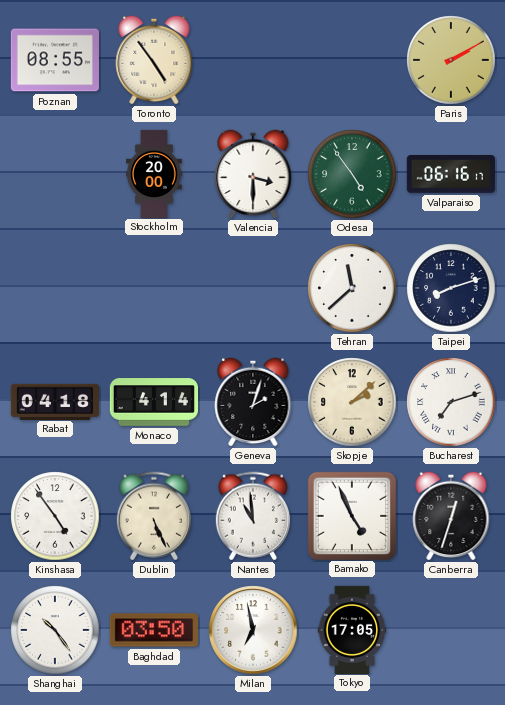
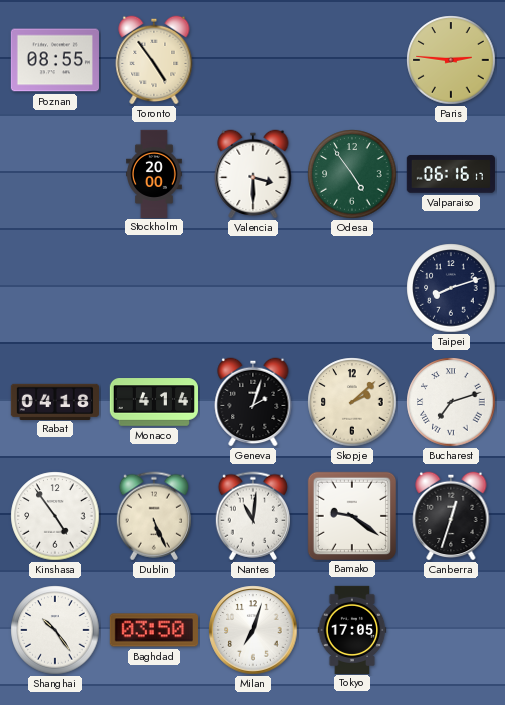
Paris: 2:10 -> 2:46 (451, 60)
Tehran: 11:38 -> none (352, 288)
Nantes: 10:59 -> 11:01 (253, 516)
Bamako: 4:56 -> 9:21 (351, 515)
Milan: 6:58 -> 7:03 (253, 630)
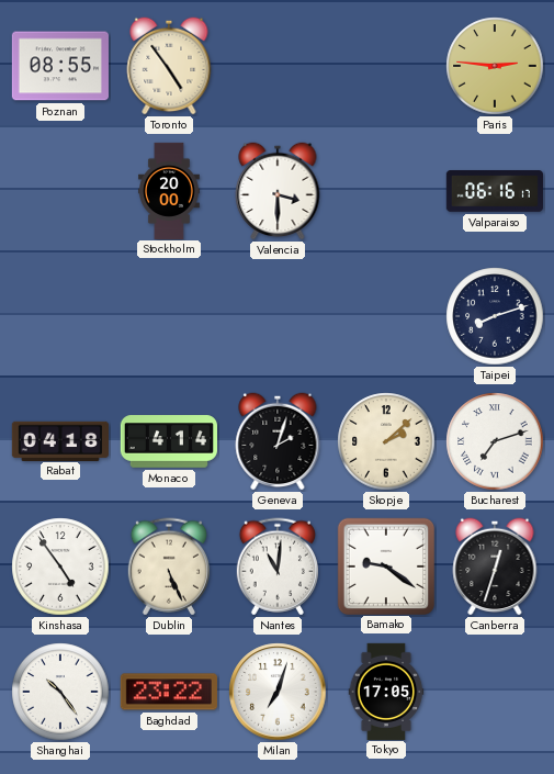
Odesa: 4:54 -> none (352, 174)
Baghdad: 03:50 -> 23:22 (169, 692)
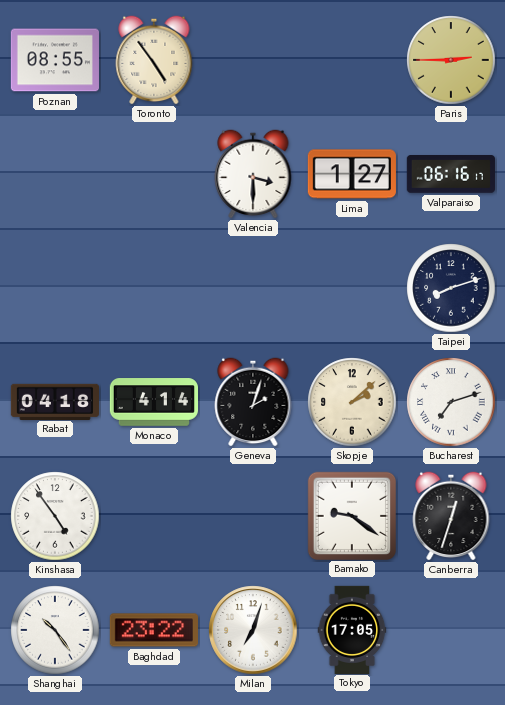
Paris: 2:46 -> 2:45 (451, 60)
Stockholm: 20:00 -> none (170, 190)
Lima: none -> 1:27 (352, 174)
Dublin: 5:26 -> none (169, 567)
Nantes: 11:01 -> none (278, 567)
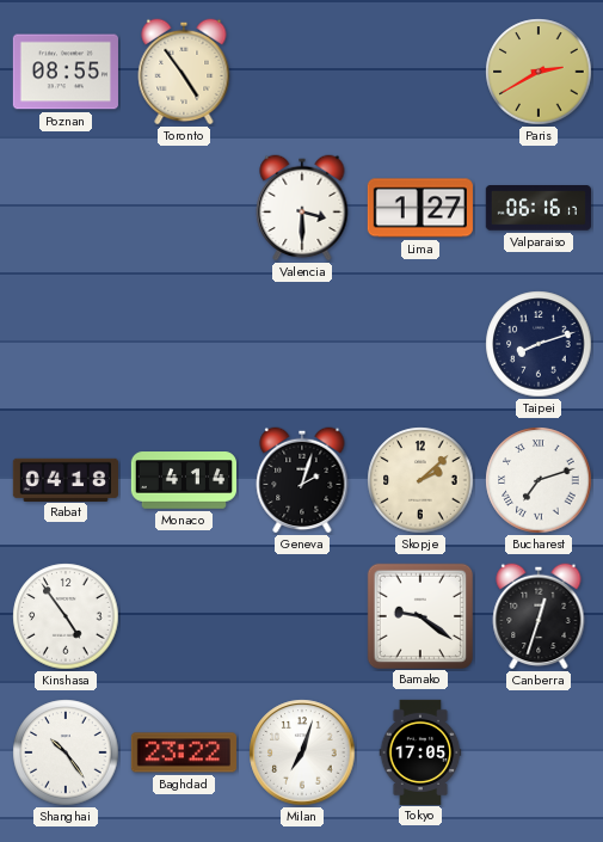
Paris: 2:45 -> 2:40 (539, 72)
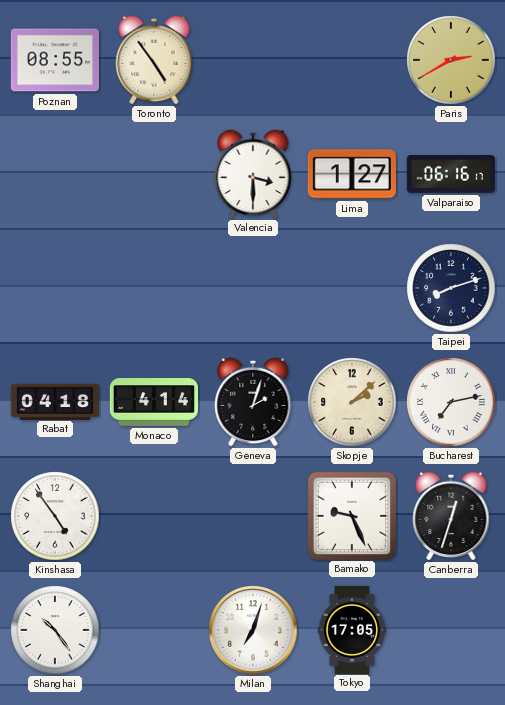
Bucharest: 7:12 -> 7:13 (451, 402)
Bamako: 9:21 -> 9:26 (351, 515)
Baghdad: 23:22 -> none (184, 752)
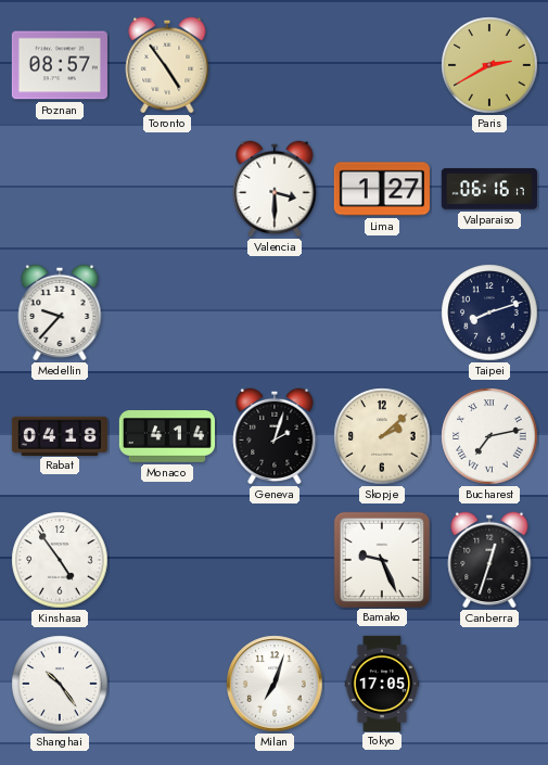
Poznan: 08:55 -> 08:57 (60, 65)
Medellin: none -> 9:37 (60, 313)
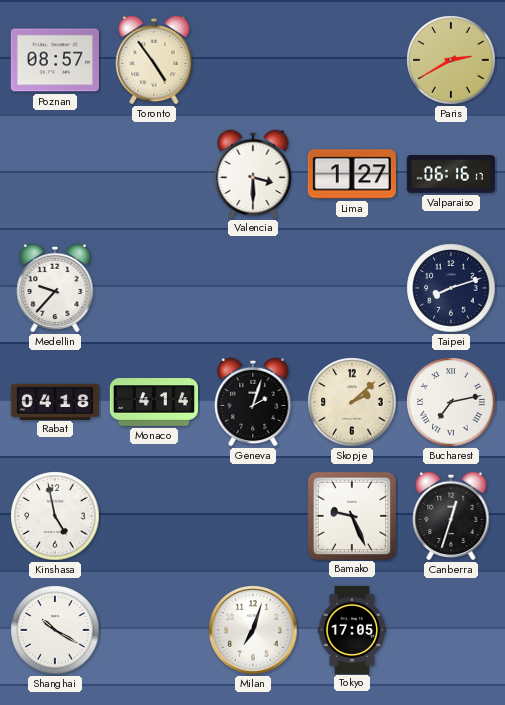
Kinshasa: 4:54 -> 4:58 (55, 516)
Shanghai: 10:24 -> 10:20 (55, 630)
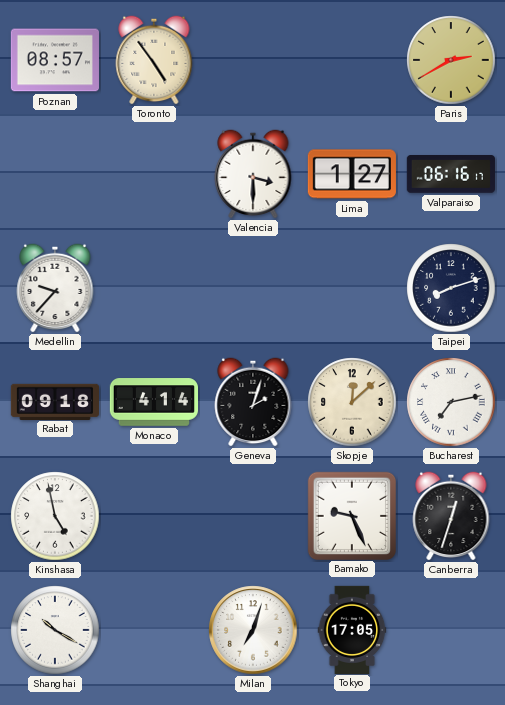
Rabat: 04:18 -> 09:18 (54, 401)
Skopje: 2:08 -> 12:08 (352, 402)
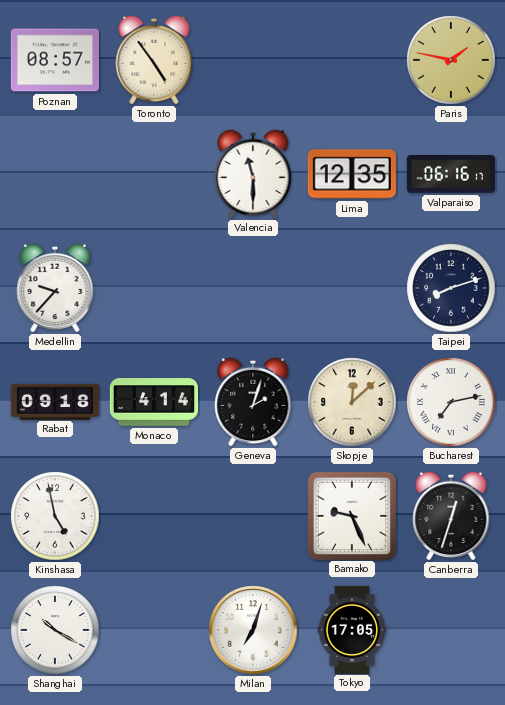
Paris: 2:40 -> 1:47 (451, 60)
Valencia: 3:30 -> 11:30 (253, 174)
Lima: 1:27 -> 12:35 (352, 174)
